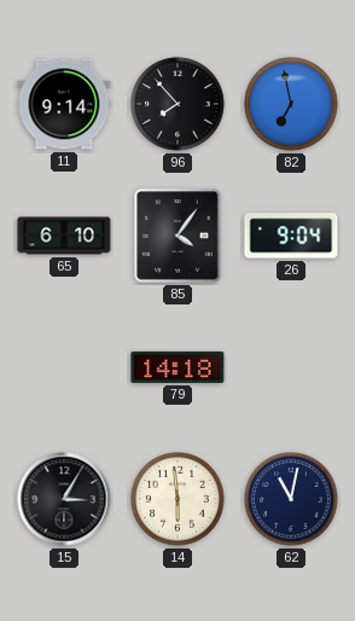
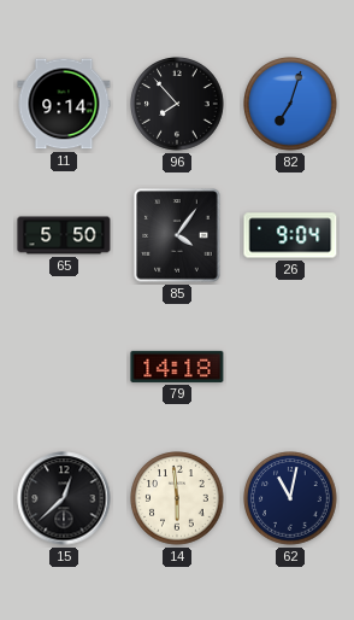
82: 6:58 -> 7:03 (290, 104)
65: 6:10 -> 5:50 (64, 235)
15: 3:05 -> 12:38 (64, 498)
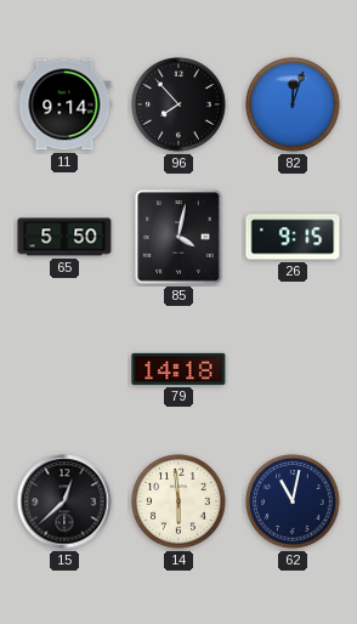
82: 7:03 -> 12:03 (293, 104)
85: 4:06 -> 4:02 (178, 237)
26: 9:04 -> 9:15 (293, 237)
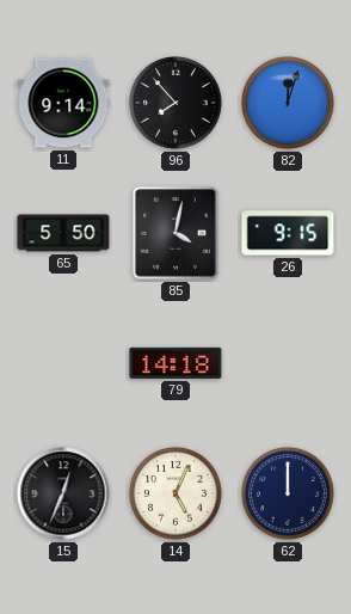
15: 12:38 -> 12:34 (63, 493)
14: 5:59 -> 5:04 (176, 493)
62: 11:02 -> 12:00 (288, 493)
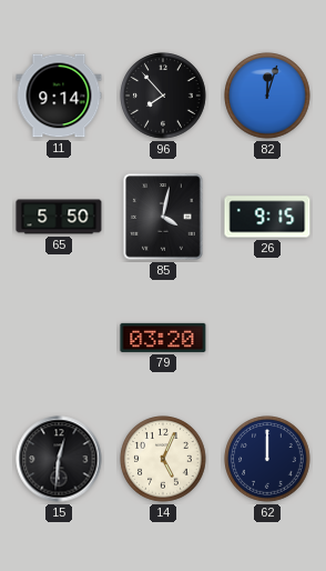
79: 14:18 -> 03:20 (163, 338)
15: 12:34 -> 12:31 (59, 459)
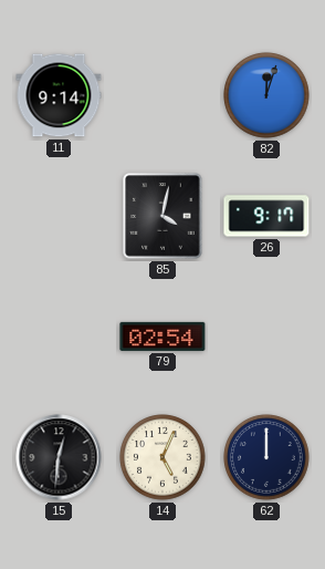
96: 7:53 -> none (163, 96)
65: 5:50 -> none (59, 217)
26: 9:15 -> 9:17 (266, 216)
79: 03:20 -> 02:54 (162, 337)
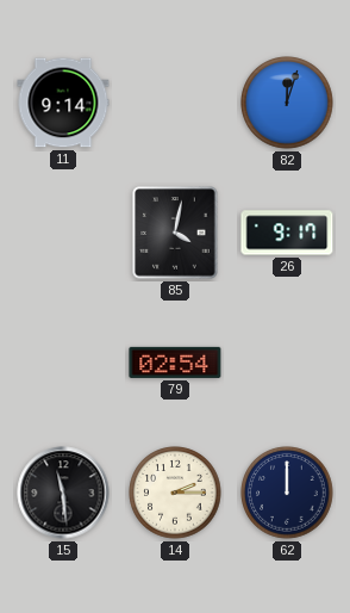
15: 12:31 -> 11:29 (63, 493)
14: 5:04 -> 2:15 (175, 493)
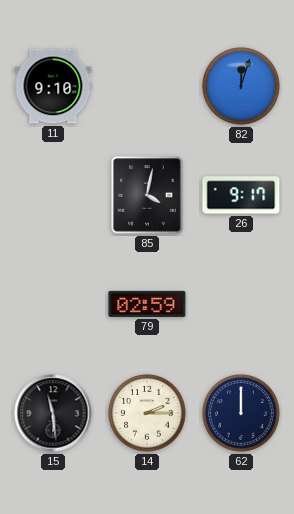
11: 9:14 -> 9:10 (53, 86)
79: 02:54 -> 02:59 (147, 304)
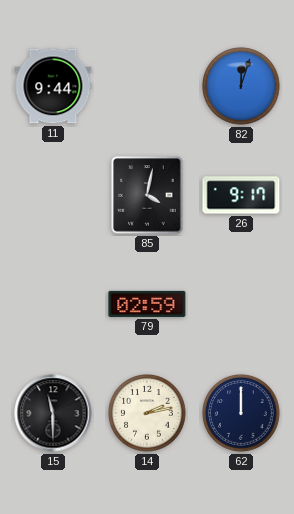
11: 9:10 -> 9:44 (53, 86)
15: 11:29 -> 11:30 (53, 413)
14: 2:15 -> 2:13 (147, 413)
